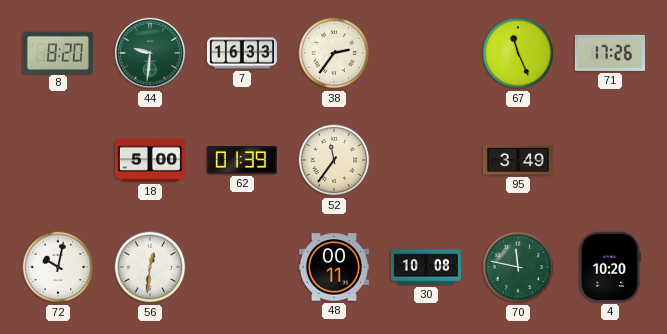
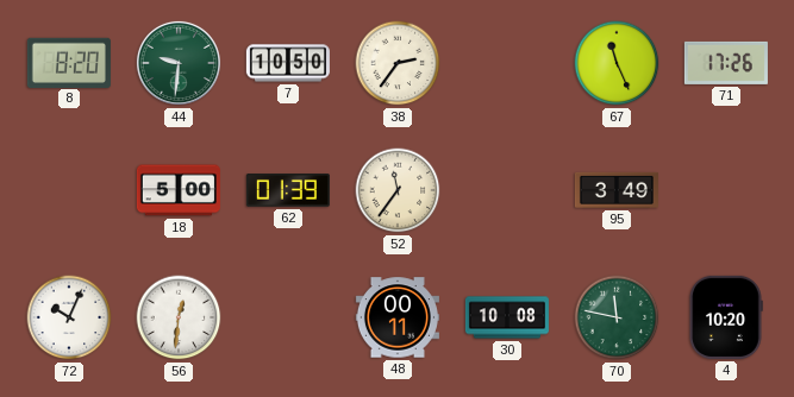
7: 16:33 -> 10:50 (288, 63)
72: 10:02 -> 10:04 (69, 317)
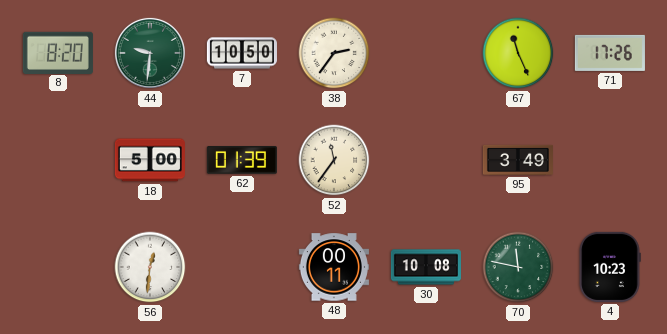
72: 10:04 -> none (69, 317)
4: 10:20 -> 10:23 (610, 267)
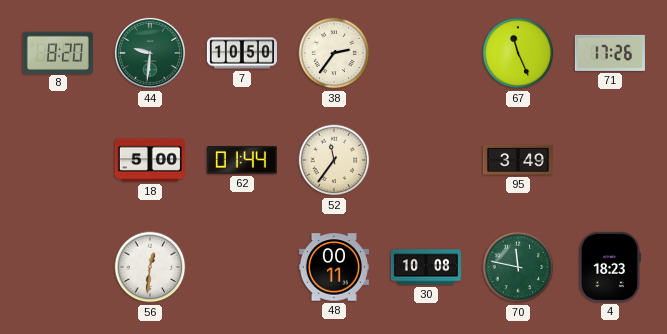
62: 01:39 -> 01:44 (242, 160)
4: 10:23 -> 18:23 (610, 267)
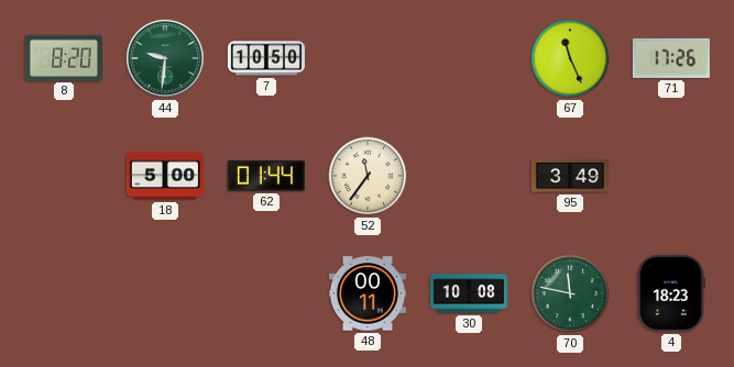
38: 2:36 -> none (334, 53)
56: 12:31 -> none (150, 267)
